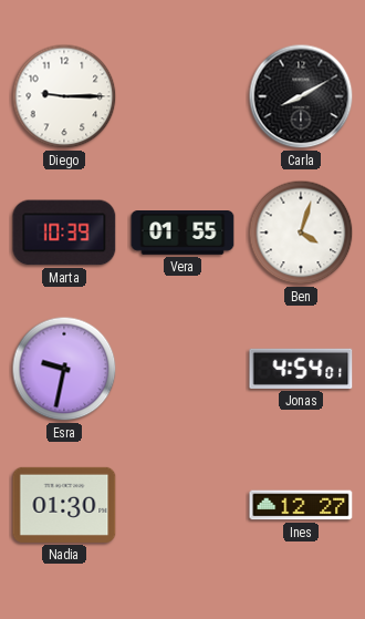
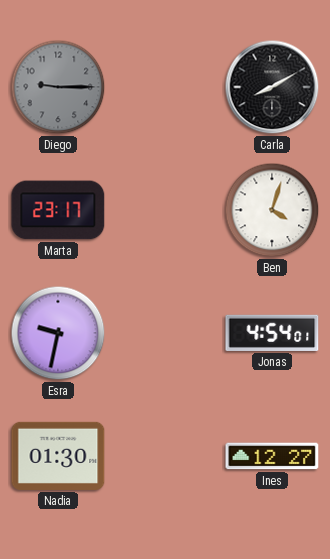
Diego dial: white -> grey (58, 87)
Marta: 10:39 -> 23:17 (58, 210)
Vera: 01:55 -> none (182, 234)
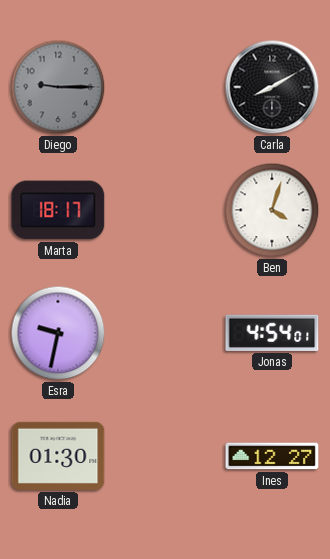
Marta: 23:17 -> 18:17 (58, 210)
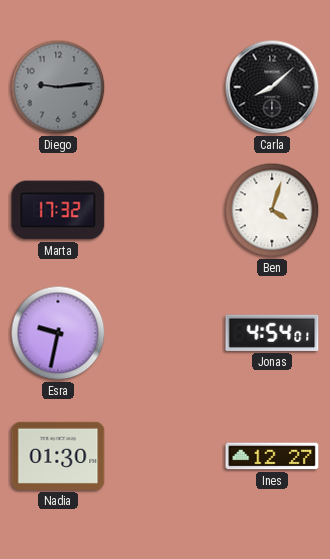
Diego: 9:15 -> 9:14 (58, 87)
Carla: 8:10 -> 8:08 (272, 87)
Marta: 18:17 -> 17:32 (58, 210)
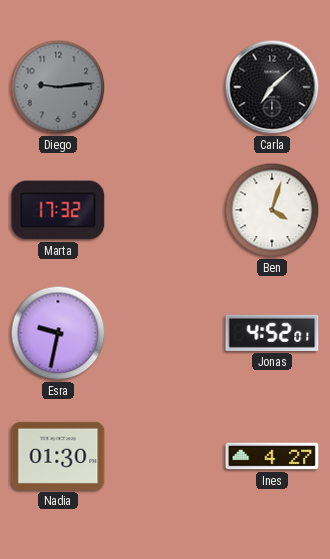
Carla: 8:08 -> 7:08 (272, 87)
Jonas: 4:54 -> 4:52 (272, 333)
Ines: 12:27 -> 4:27 (272, 456)
